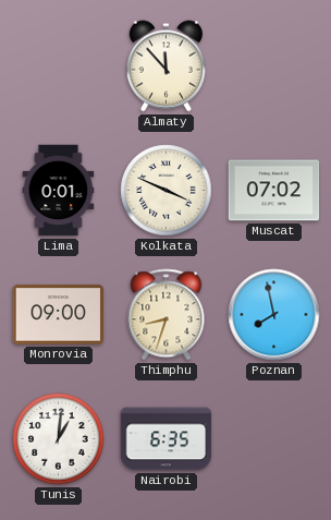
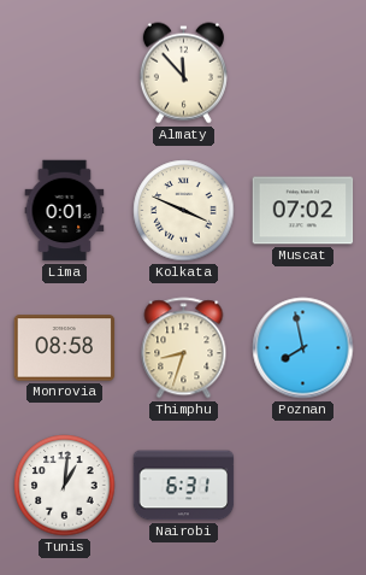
Monrovia: 09:00 -> 08:58 (65, 348)
Nairobi: 6:35 -> 6:31 (184, 486)
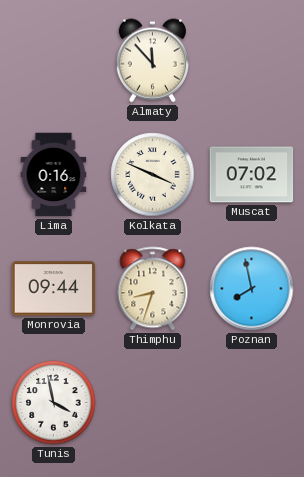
Lima: 0:01 -> 0:16 (54, 175)
Monrovia: 08:58 -> 09:44 (54, 289)
Tunis: 1:01 -> 3:58 (54, 403)
Nairobi: 6:31 -> none (184, 486)
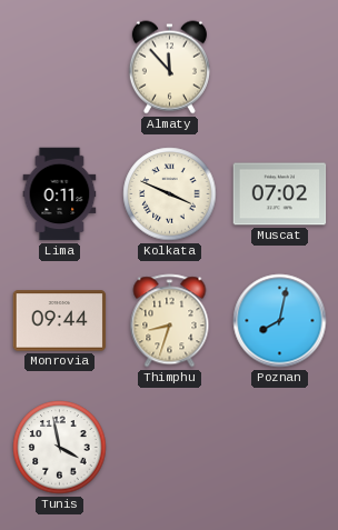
Lima: 0:16 -> 0:11 (60, 194)
Poznan: 7:58 -> 8:02 (280, 321)
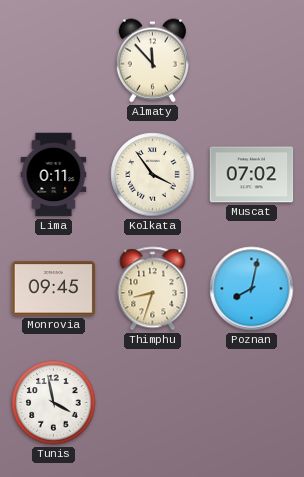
Kolkata: 3:49 -> 3:54 (153, 175)
Monrovia: 09:44 -> 09:45 (54, 289)
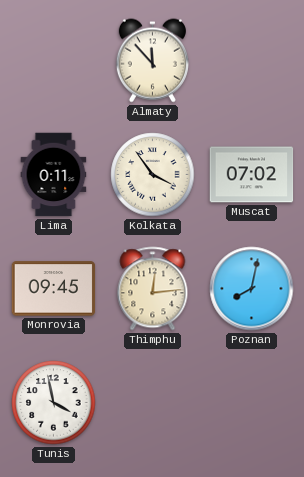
Thimphu: 8:33 -> 12:14 (153, 289)
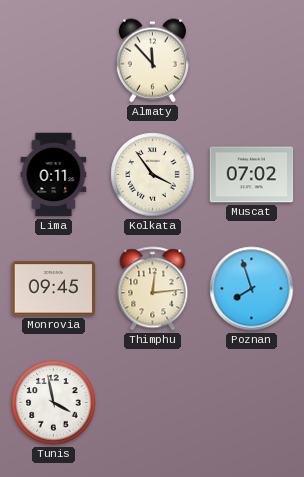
Poznan: 8:02 -> 7:57 (252, 289)
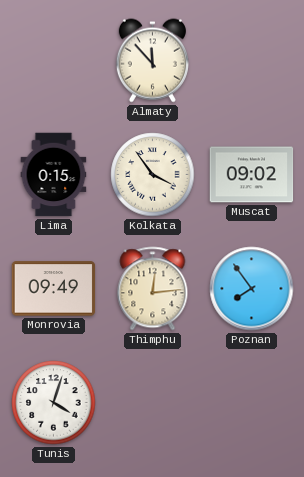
Lima: 0:11 -> 0:15 (54, 175)
Muscat: 07:02 -> 09:02 (252, 175)
Monrovia: 09:45 -> 09:49 (54, 289)
Poznan: 7:57 -> 7:54 (252, 289)
Tunis: 3:58 -> 4:03 (54, 403)
